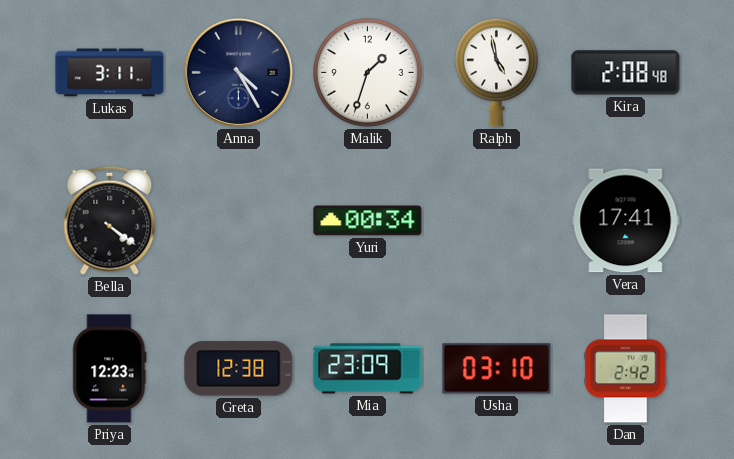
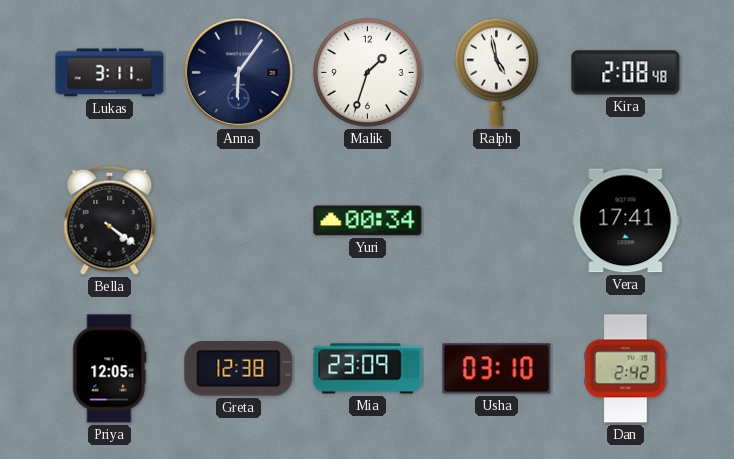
Anna: 4:25 -> 6:06 (238, 72)
Priya: 12:23 -> 12:05 (110, 369)
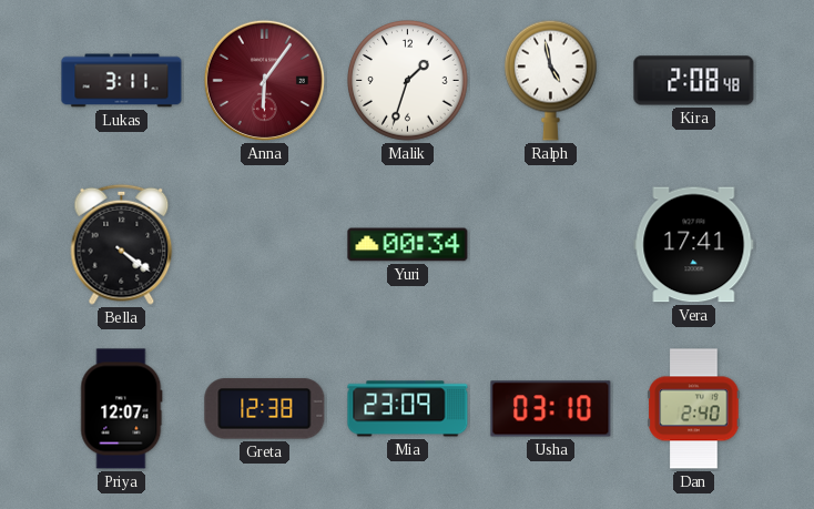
Anna dial: navy -> burgundy (264, 80)
Priya: 12:05 -> 12:07 (122, 409)
Dan: 2:42 -> 2:40 (694, 409)
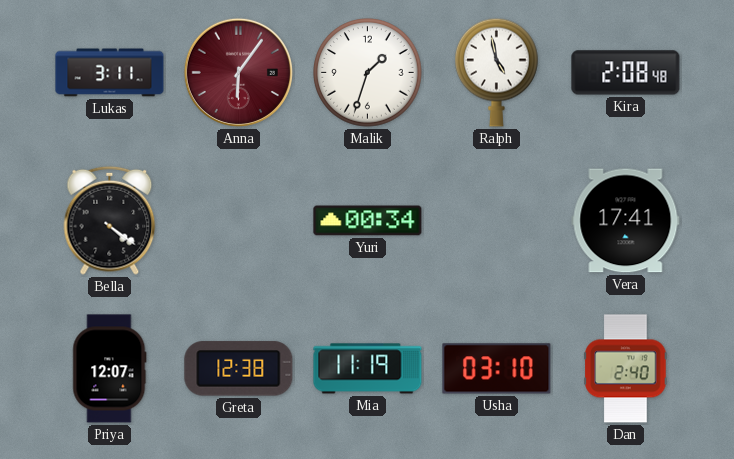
Mia: 23:09 -> 11:19 (368, 369)
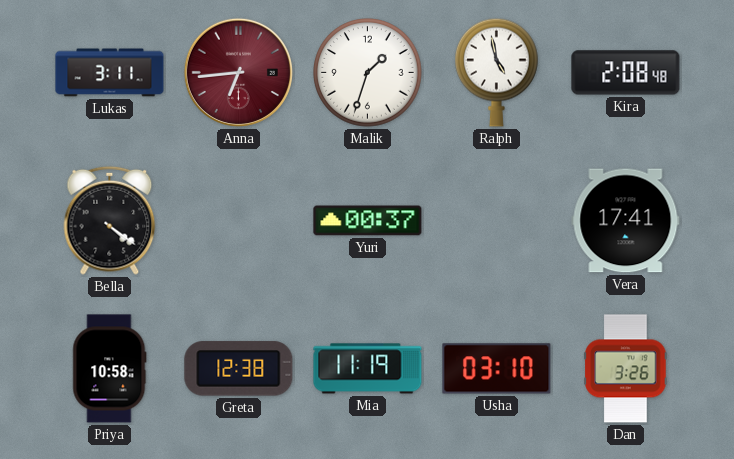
Anna: 6:06 -> 6:44 (238, 72)
Yuri: 00:34 -> 00:37 (368, 221)
Priya: 12:07 -> 10:58 (110, 369)
Dan: 2:40 -> 3:26 (626, 369)
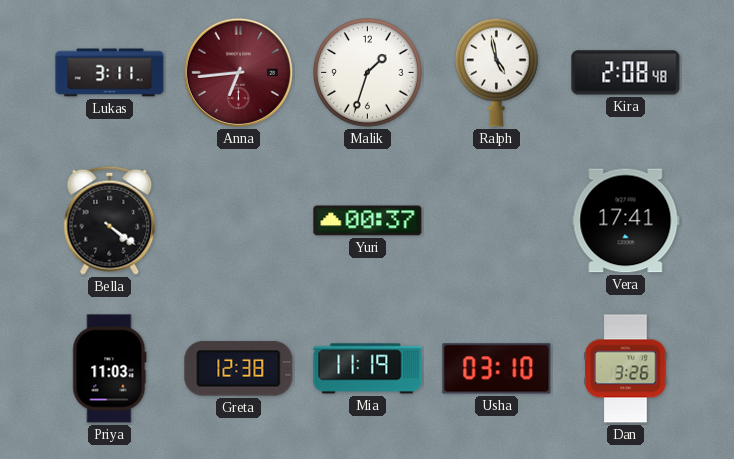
Priya: 10:58 -> 11:03 (110, 369)
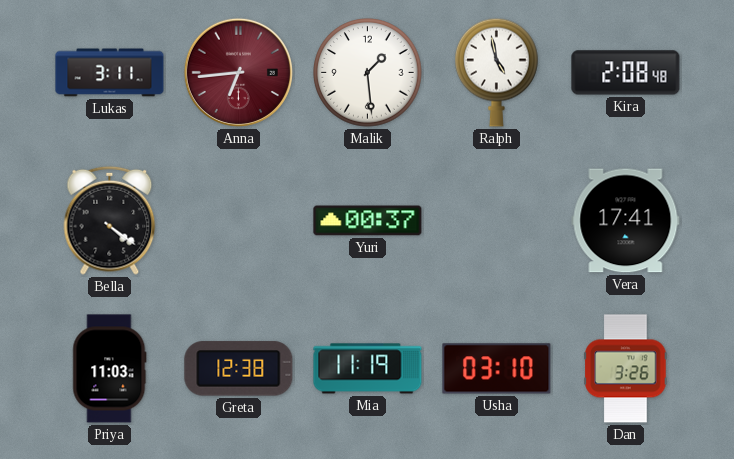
Malik: 1:33 -> 1:29 (368, 73)
